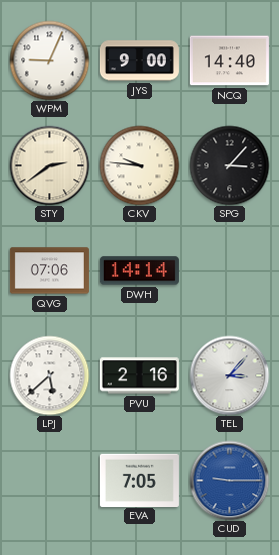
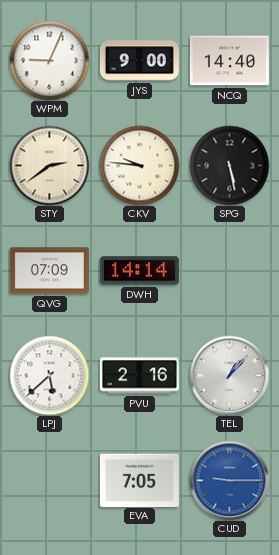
SPG: 3:07 -> 5:28 (229, 165)
QVG: 07:06 -> 07:09 (49, 271)
TEL: 3:07 -> 1:07 (229, 375)
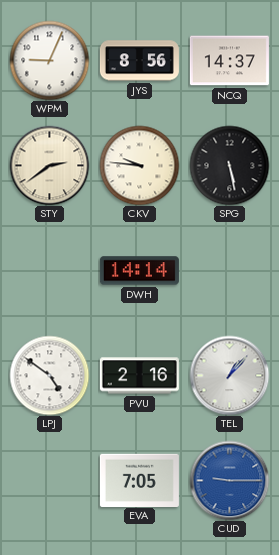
JYS: 9:00 -> 8:56 (139, 61)
NCQ: 14:40 -> 14:37 (229, 61)
QVG: 07:09 -> none (49, 271)
LPJ: 5:38 -> 4:51 (49, 375)
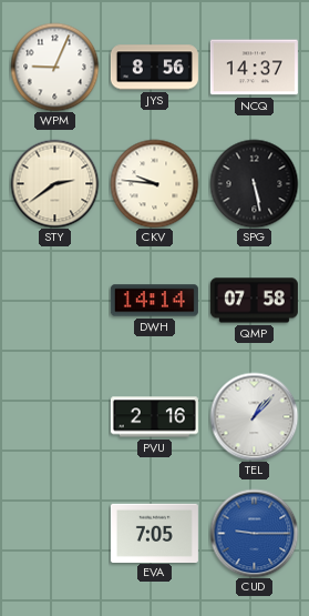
QMP: none -> 07:58 (254, 301)
LPJ: 4:51 -> none (49, 375)
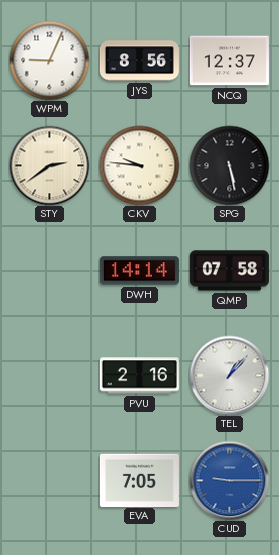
NCQ: 14:37 -> 12:37 (229, 61)
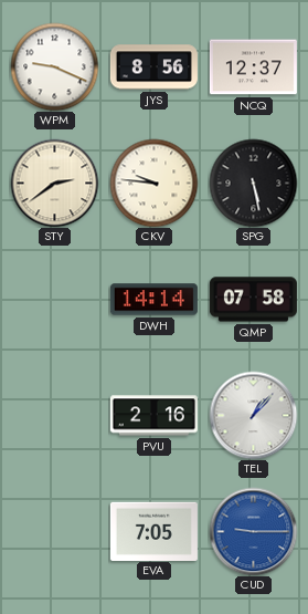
WPM: 9:04 -> 9:19 (54, 66)
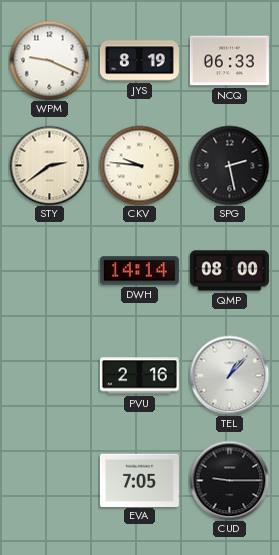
JYS: 8:56 -> 8:19 (139, 61)
NCQ: 12:37 -> 06:33 (229, 61)
SPG: 5:28 -> 2:28 (229, 165)
QMP: 07:58 -> 08:00 (229, 271)
CUD dial: blue -> black (229, 480)
